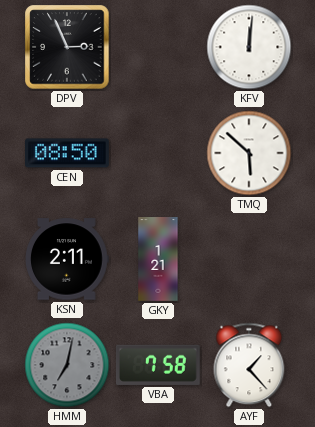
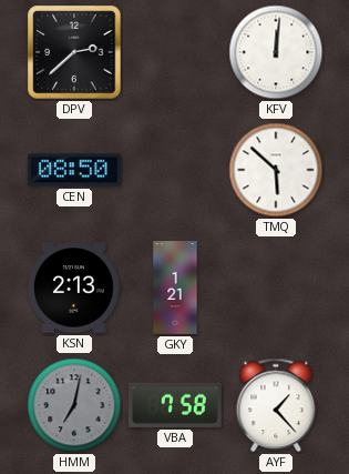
DPV: 2:56 -> 2:38 (74, 52)
KSN: 2:11 -> 2:13 (75, 288)
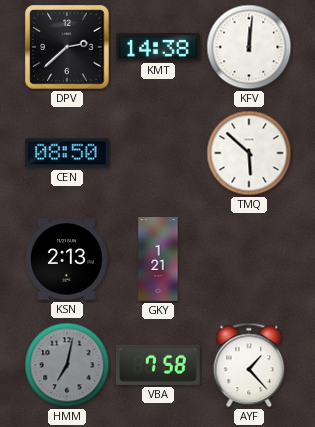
KMT: none -> 14:38 (159, 48)
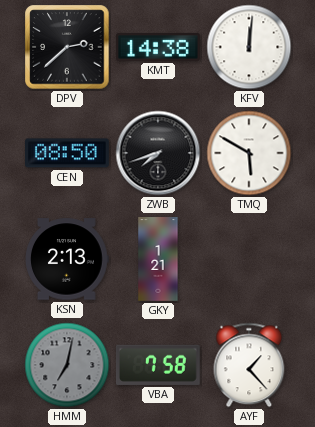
ZWB: none -> 7:42 (158, 153)
TMQ: 5:52 -> 5:50 (249, 153)
